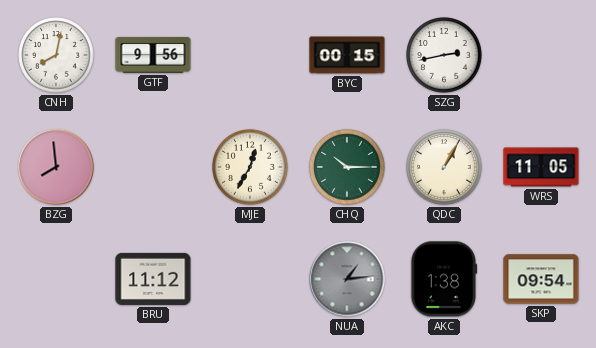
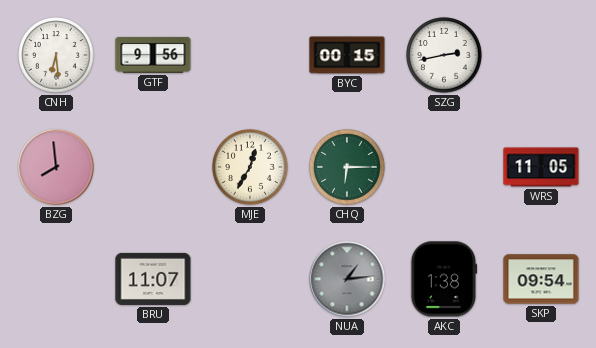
CNH: 8:02 -> 6:29 (56, 55)
CHQ: 10:15 -> 6:15 (347, 167)
QDC: 1:05 -> none (444, 167)
BRU: 11:12 -> 11:07 (153, 279)
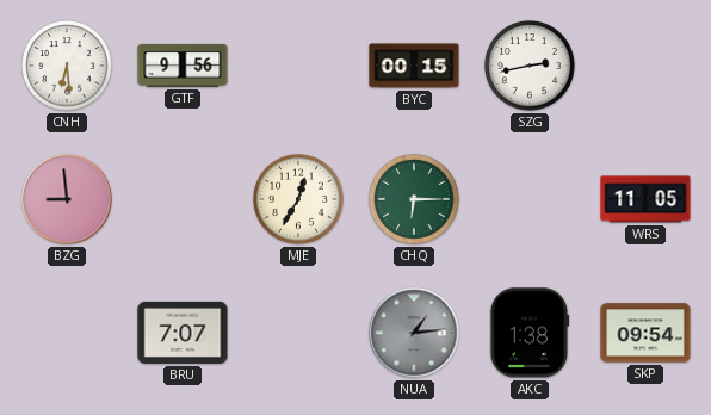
BZG: 7:59 -> 8:59 (67, 199)
BRU: 11:07 -> 7:07 (183, 333)
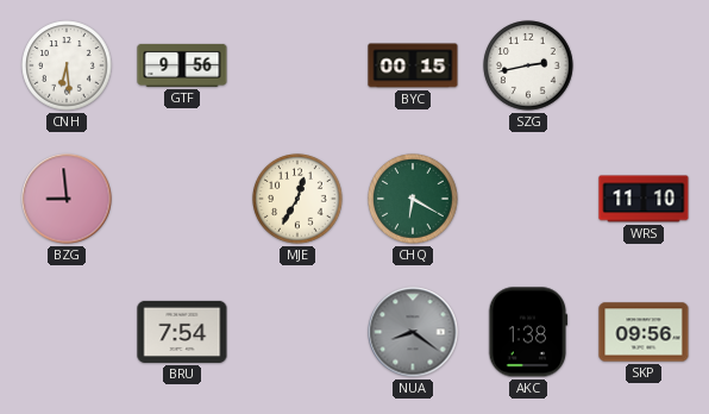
CHQ: 6:15 -> 6:20 (413, 199)
WRS: 11:05 -> 11:10 (644, 199)
BRU: 7:07 -> 7:54 (182, 332)
NUA: 1:14 -> 8:21 (413, 332)
SKP: 09:54 -> 09:56 (644, 332)
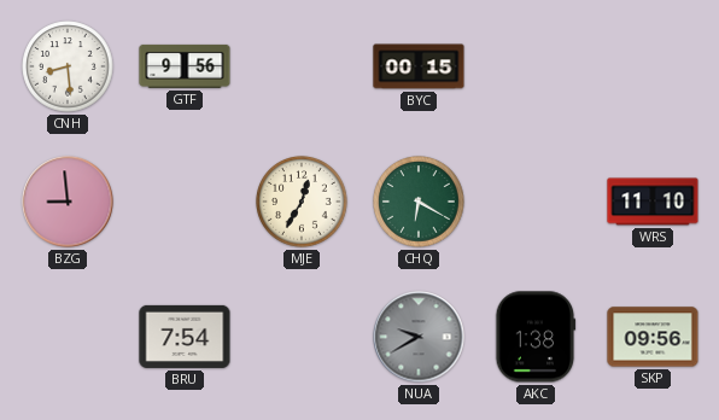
CNH: 6:29 -> 8:29 (68, 66)
SZG: 2:43 -> none (528, 65)
NUA: 8:21 -> 9:40 (419, 337)
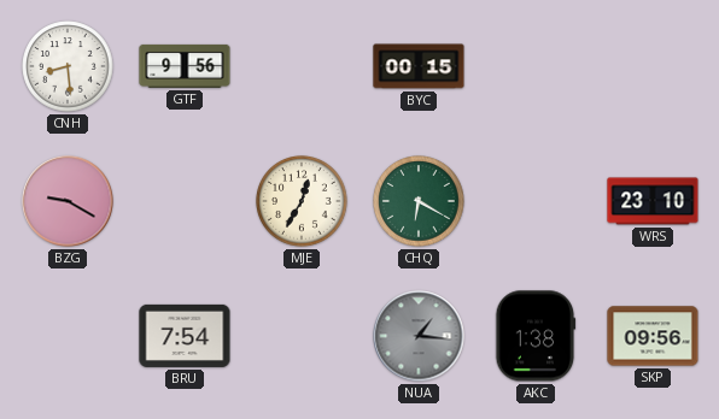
BZG: 8:59 -> 9:20 (68, 201)
WRS: 11:10 -> 23:10 (653, 201)
NUA: 9:40 -> 1:16 (419, 336)
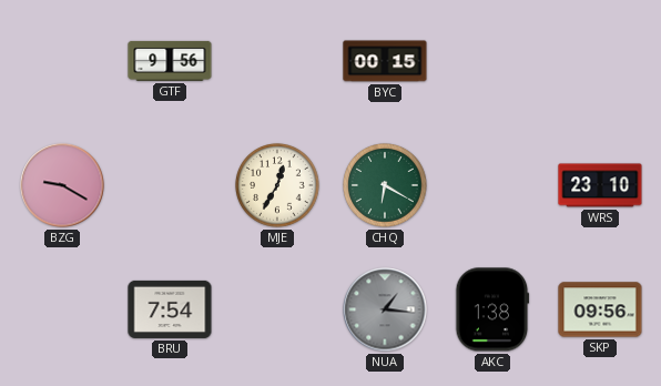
CNH: 8:29 -> none (68, 66)
